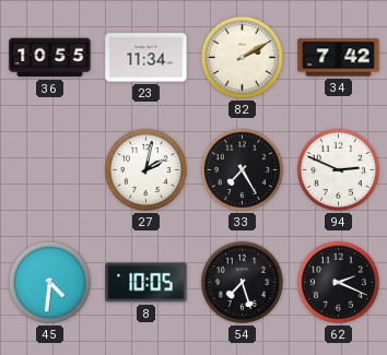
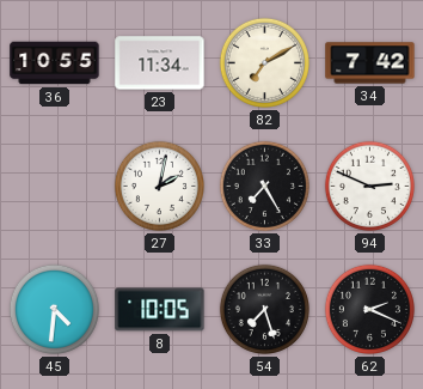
82: 2:10 -> 7:10 (264, 62)
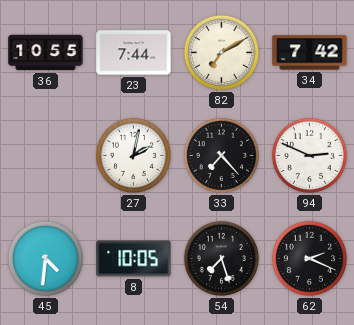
23: 11:34 -> 7:44 (134, 53)
33: 7:25 -> 7:23 (221, 155)
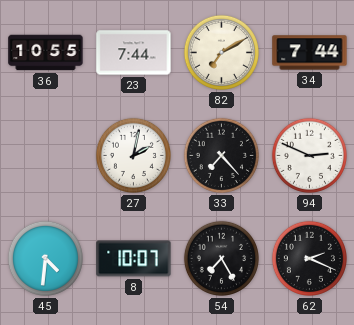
34: 7:42 -> 7:44 (310, 53)
8: 10:05 -> 10:07 (134, 259)
54: 7:27 -> 7:25 (221, 258)
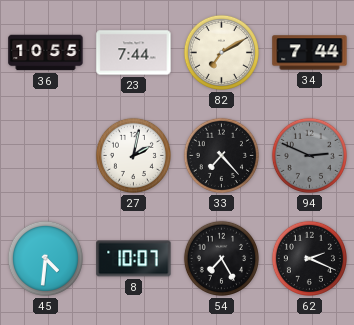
94 dial: white -> grey (309, 155)
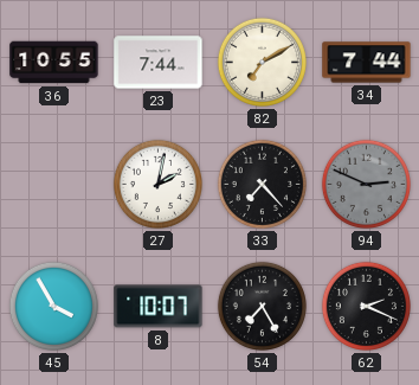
45: 4:31 -> 3:55 (53, 306)
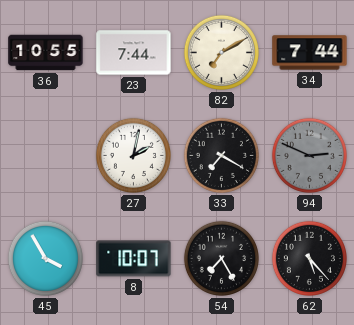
33: 7:23 -> 7:20 (221, 155)
62: 2:19 -> 5:23 (309, 258)
